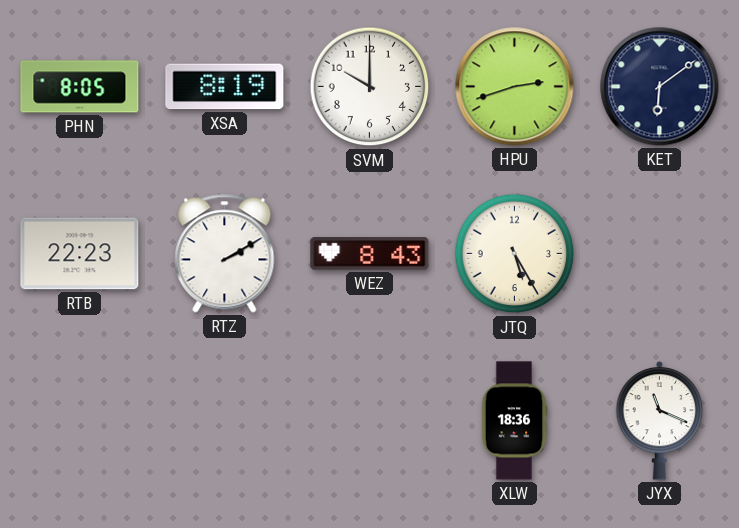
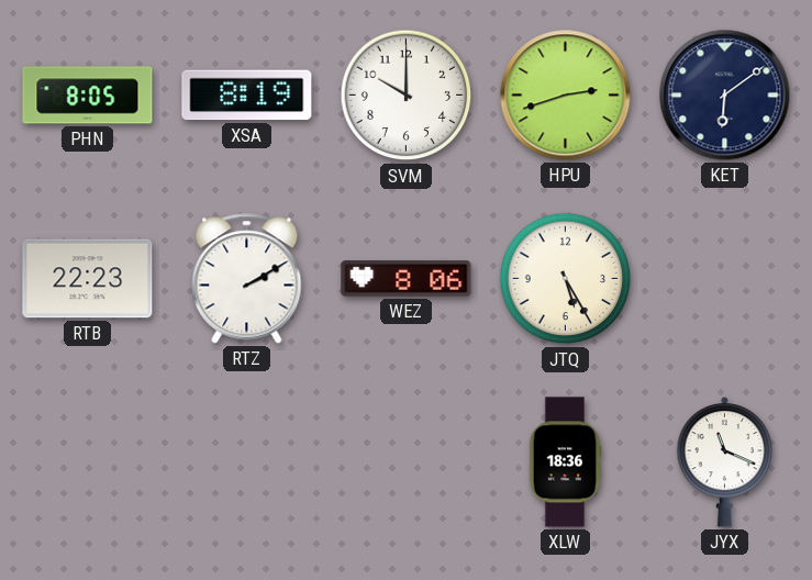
WEZ: 8:43 -> 8:06 (407, 279)
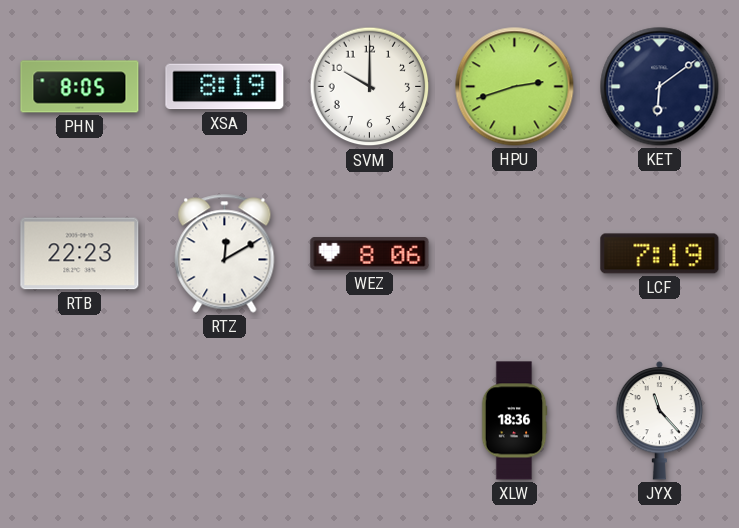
RTZ: 2:10 -> 12:10 (225, 254)
JTQ: 5:25 -> none (566, 279)
LCF: none -> 7:19 (660, 254)
JYX: 11:19 -> 11:23 (660, 420)
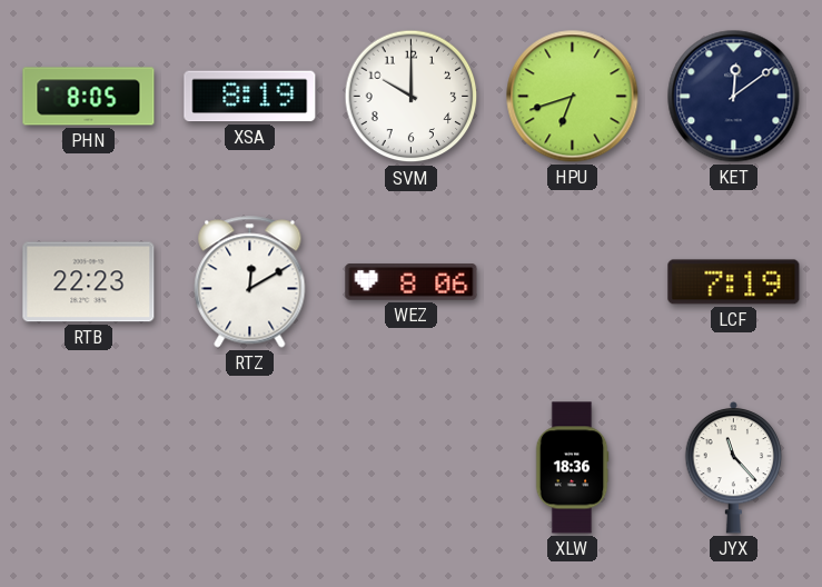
HPU: 2:42 -> 6:42 (573, 97)
KET: 6:09 -> 12:09 (734, 97)
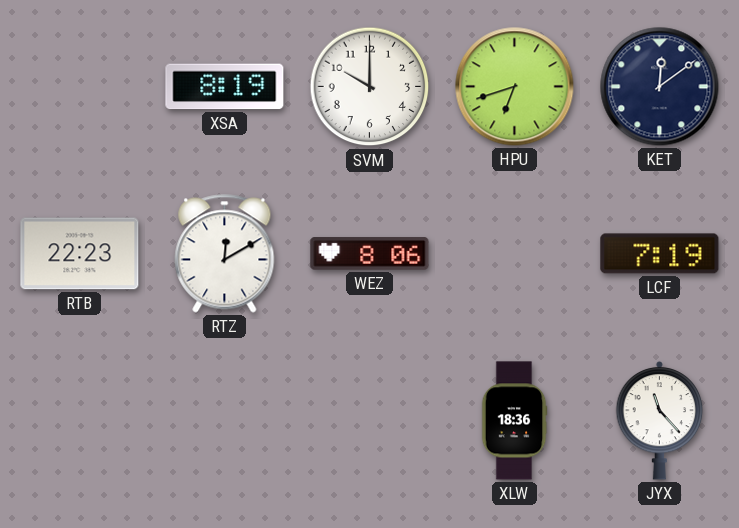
PHN: 8:05 -> none (89, 97)
